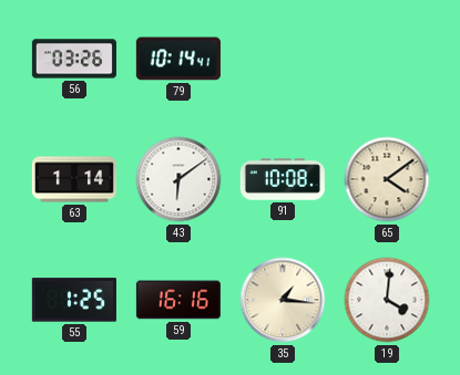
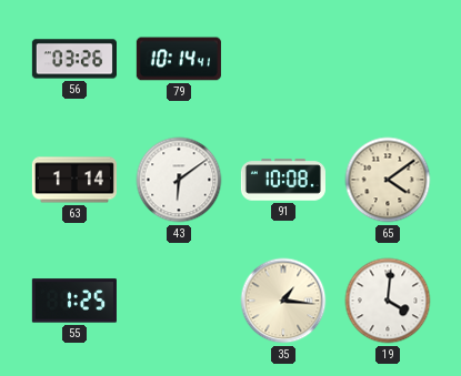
59: 16:16 -> none (178, 300)
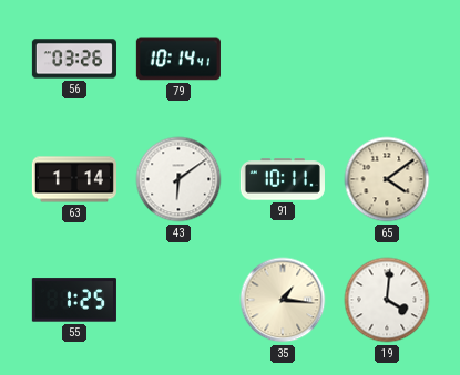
91: 10:08 -> 10:11 (283, 179)
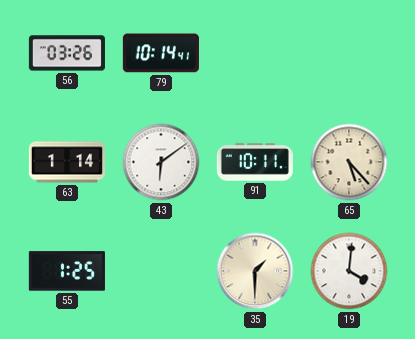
65: 4:09 -> 5:23 (349, 162)
35: 1:16 -> 1:30 (255, 271)
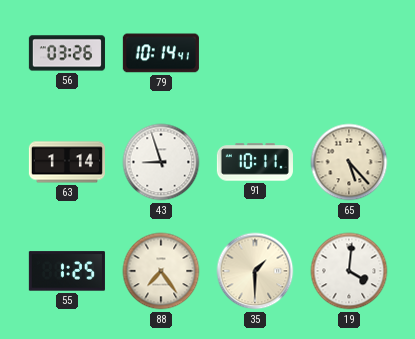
43: 6:09 -> 8:57 (161, 162)
88: none -> 7:24 (161, 271)
